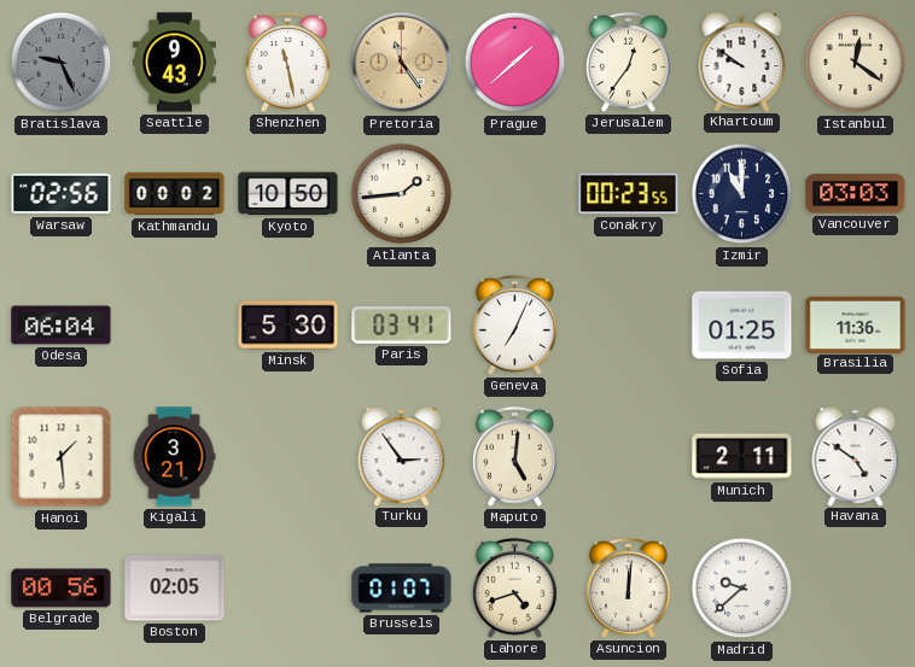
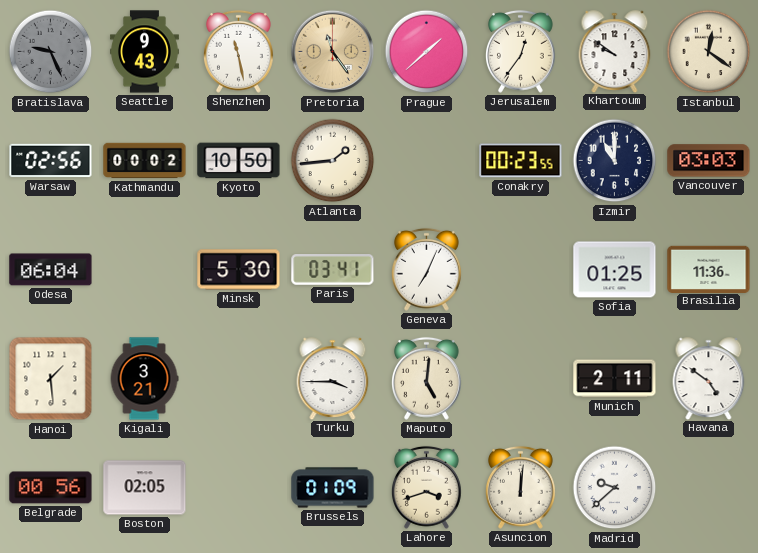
Turku: 2:54 -> 3:45 (333, 378)
Brussels: 01:07 -> 01:09 (333, 488)
Lahore: 4:42 -> 3:42 (426, 487)
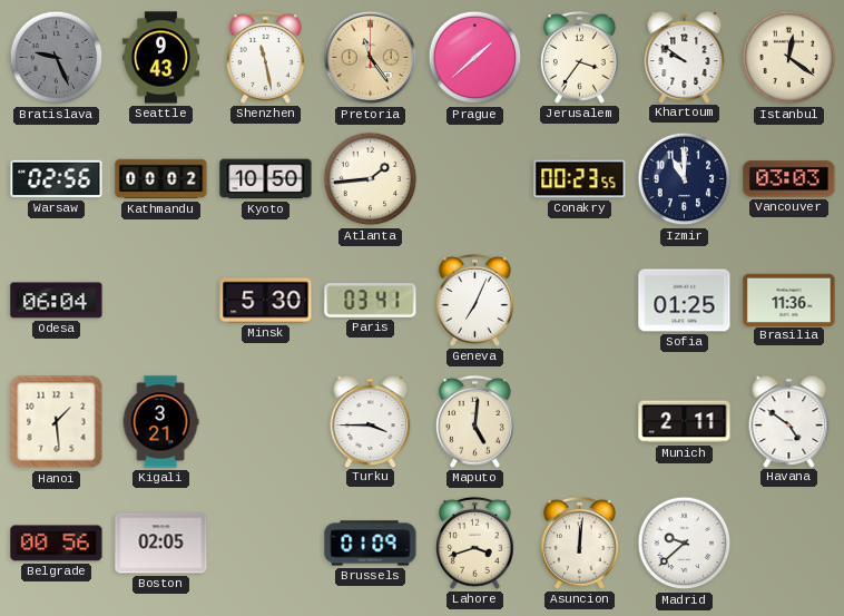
Jerusalem: 12:36 -> 3:36 (579, 57)
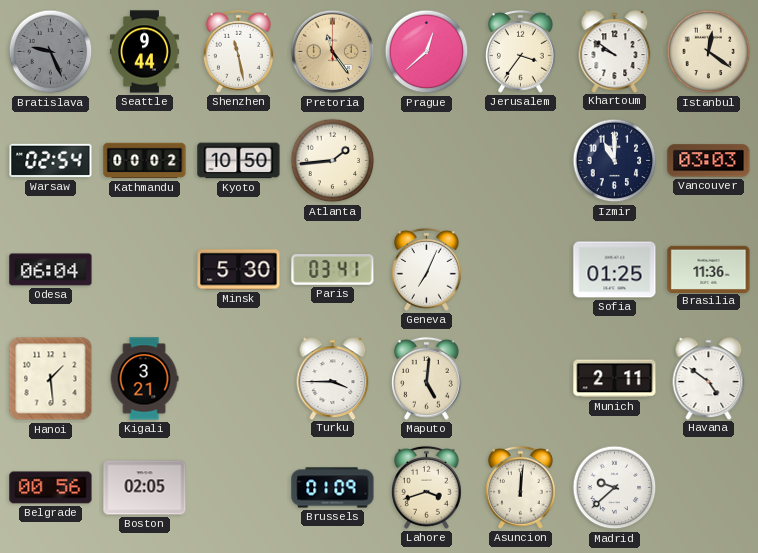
Seattle: 9:43 -> 9:44 (144, 52)
Prague: 1:38 -> 12:38 (427, 52)
Warsaw: 02:56 -> 02:54 (51, 161)
Conakry: 00:23 -> none (580, 179)
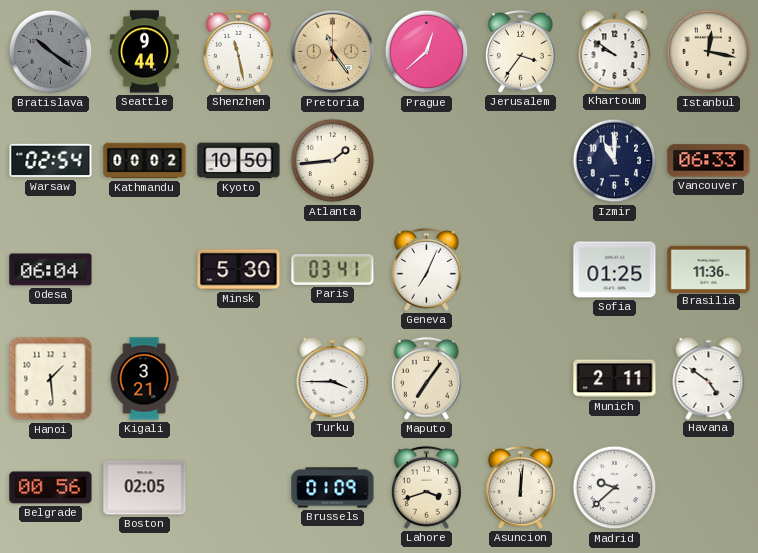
Bratislava: 9:26 -> 10:21 (51, 52)
Istanbul: 12:21 -> 12:17 (709, 52)
Vancouver: 03:03 -> 06:33 (709, 161)
Maputo: 5:01 -> 7:06 (426, 378)
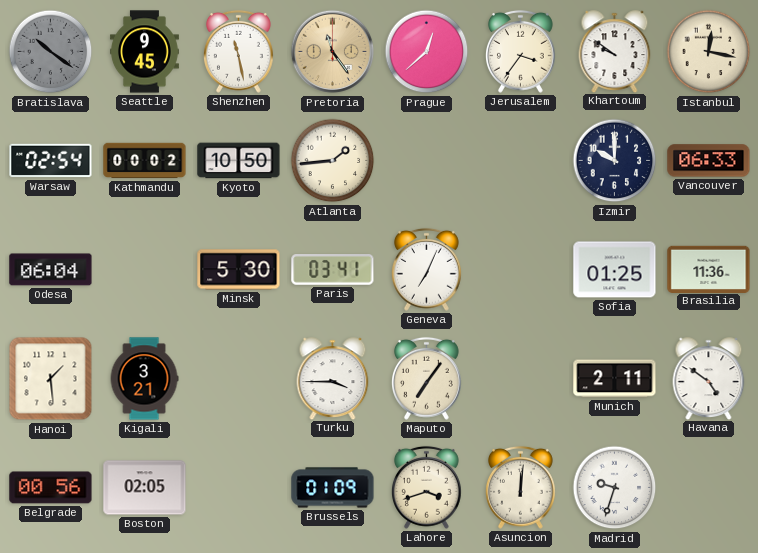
Seattle: 9:44 -> 9:45 (144, 52)
Izmir: 11:00 -> 10:00 (615, 161)
Madrid: 9:38 -> 9:33 (615, 488)
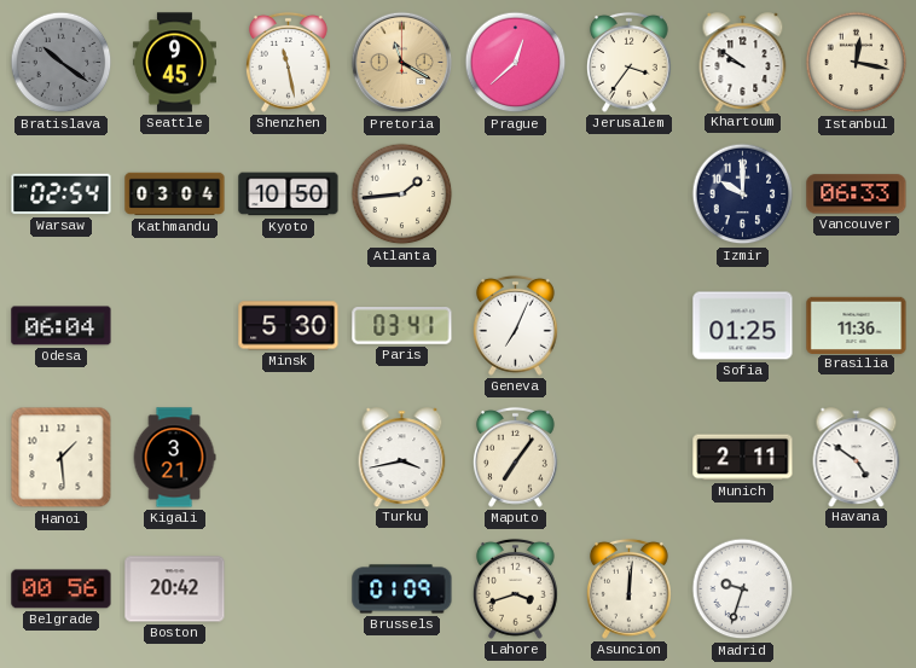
Pretoria: 11:24 -> 11:20 (402, 63)
Kathmandu: 00:02 -> 03:04 (175, 194)
Turku: 3:45 -> 3:43 (402, 457)
Boston: 02:05 -> 20:42 (175, 589)
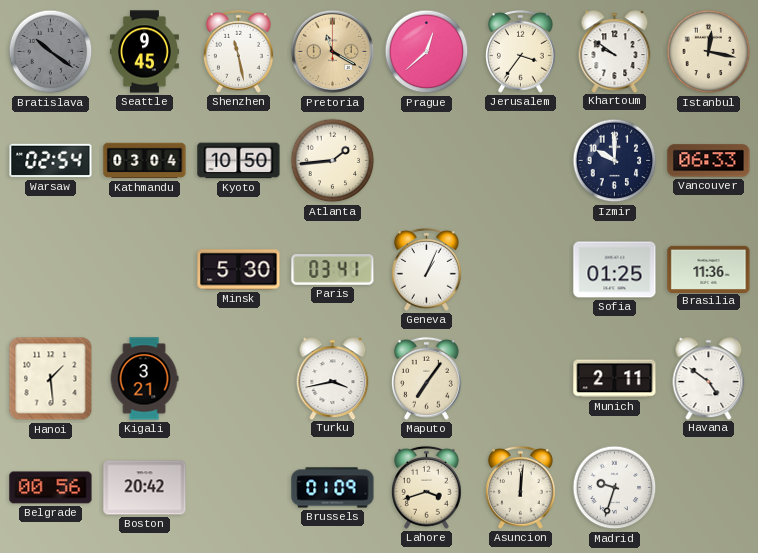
Odesa: 06:04 -> none (62, 326)
Geneva: 7:04 -> 1:04 (426, 269)
